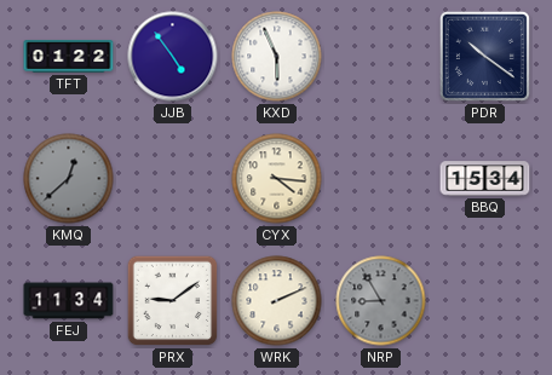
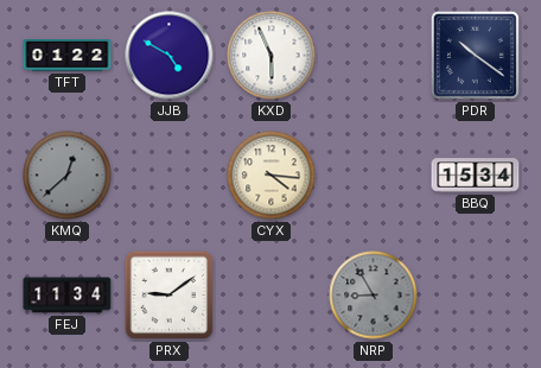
JJB: 4:54 -> 4:50 (170, 56)
WRK: 2:11 -> none (277, 301)
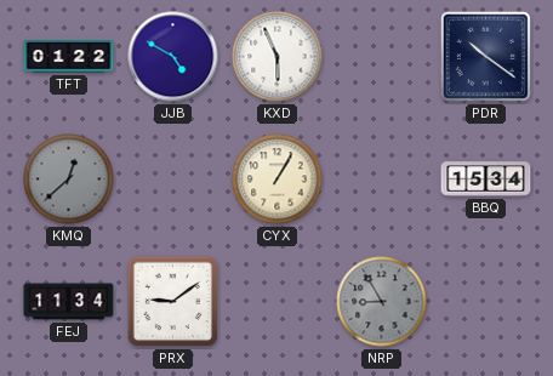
CYX: 4:16 -> 1:05 (278, 180)
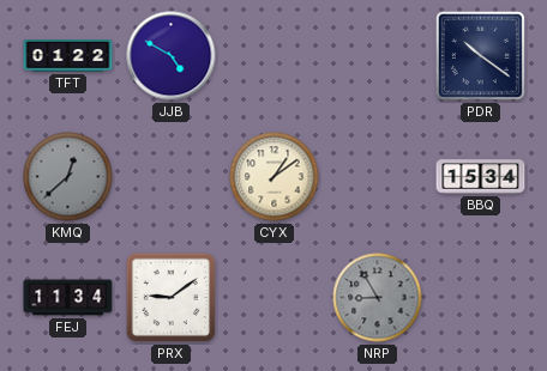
KXD: 5:56 -> none (278, 57)
CYX: 1:05 -> 1:09 (275, 177)
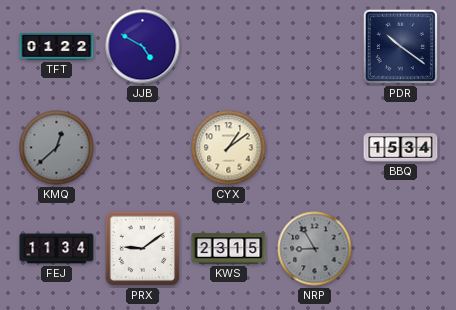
KWS: none -> 23:15 (229, 249)
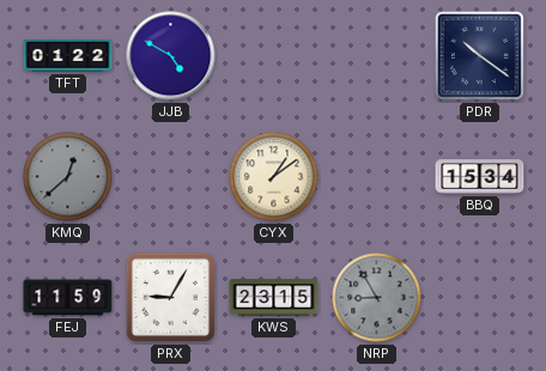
FEJ: 11:34 -> 11:59 (68, 298)
PRX: 9:09 -> 9:05 (171, 298)
